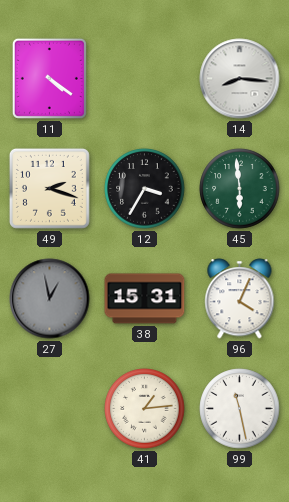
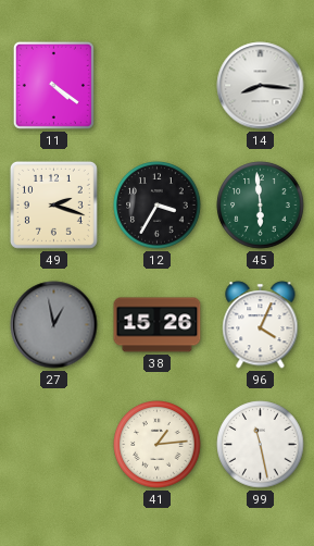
38: 15:31 -> 15:26 (158, 325)
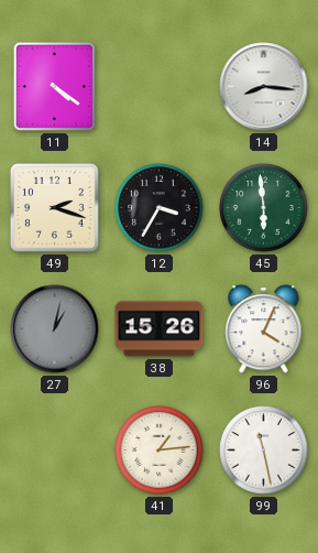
27: 12:58 -> 1:02 (55, 329)
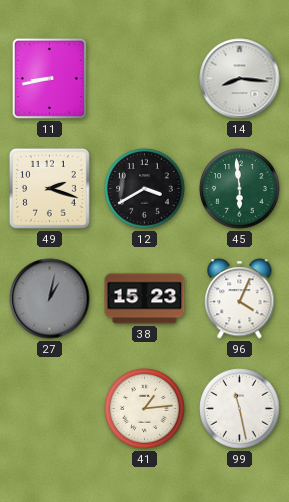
11: 4:21 -> 8:43 (49, 78)
12: 3:35 -> 3:40 (145, 189)
38: 15:26 -> 15:23 (145, 299)
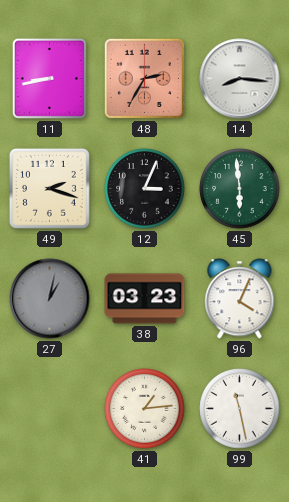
48: none -> 2:35 (144, 78)
12: 3:40 -> 3:04 (145, 189)
38: 15:23 -> 03:23 (145, 299)
